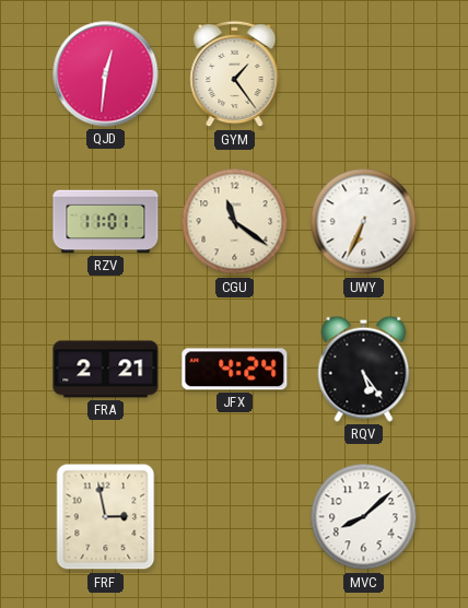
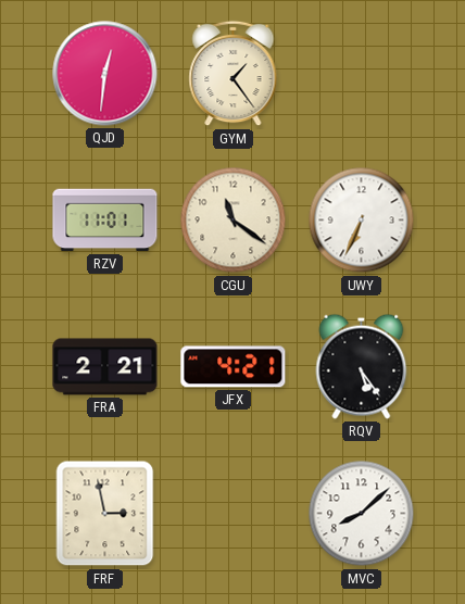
JFX: 4:24 -> 4:21 (234, 367)
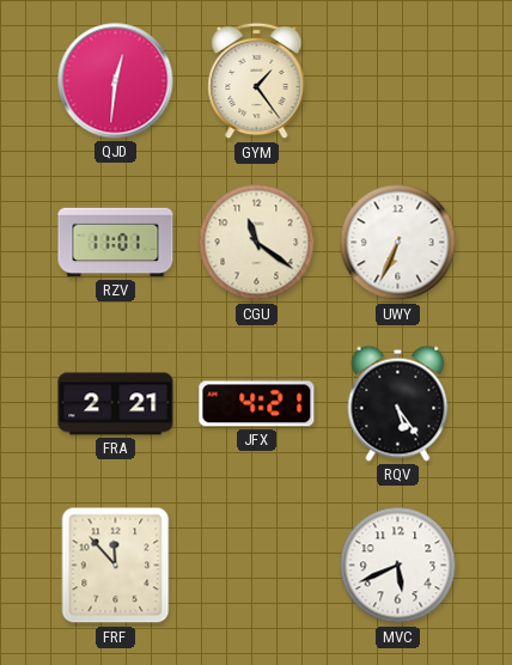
FRF: 2:58 -> 11:53 (116, 566)
MVC: 8:08 -> 5:41 (398, 566)
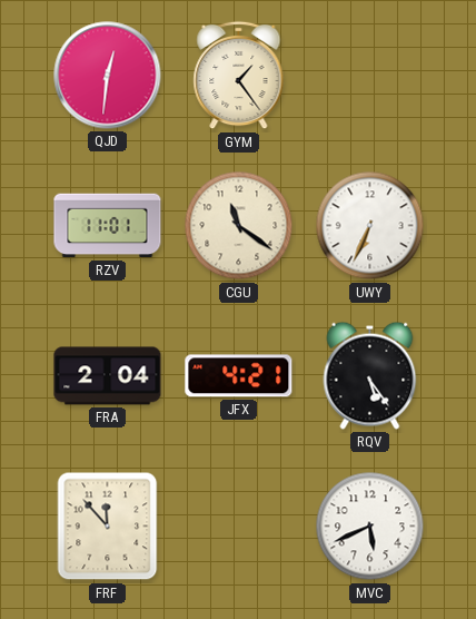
FRA: 2:21 -> 2:04 (108, 376)
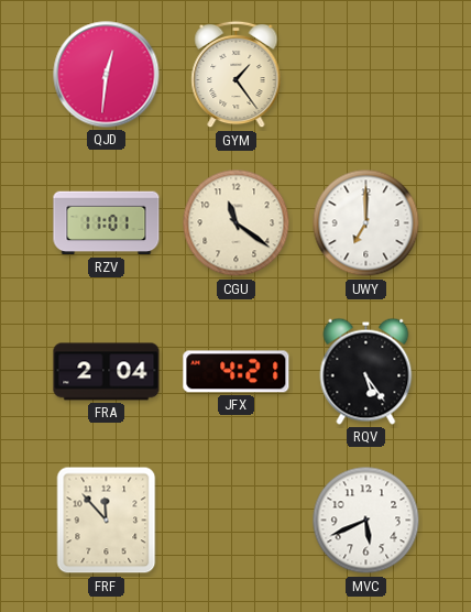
UWY: 6:34 -> 7:00 (366, 223)
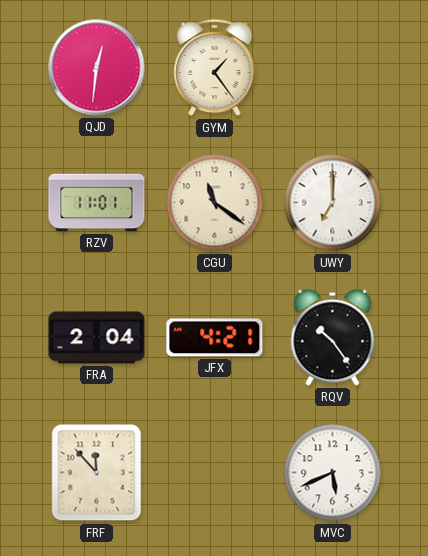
RQV: 5:24 -> 10:24 (333, 337)
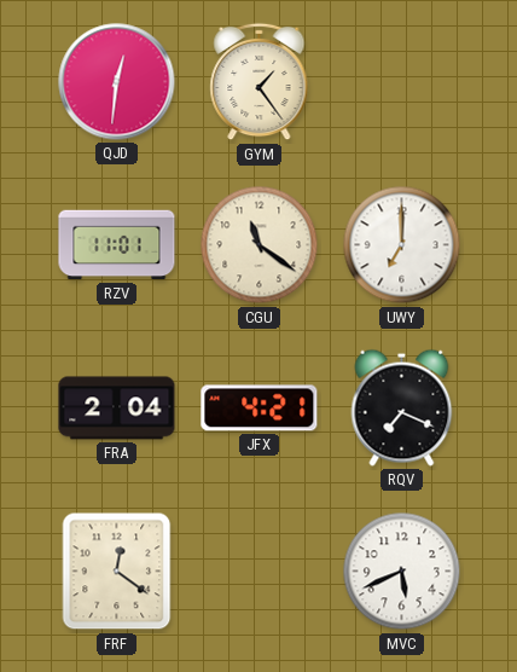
RQV: 10:24 -> 7:19 (402, 407)
FRF: 11:53 -> 12:21 (117, 572)
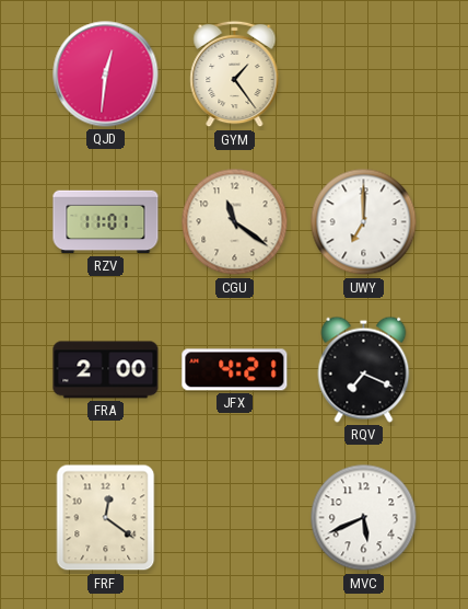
FRA: 2:04 -> 2:00 (106, 370)
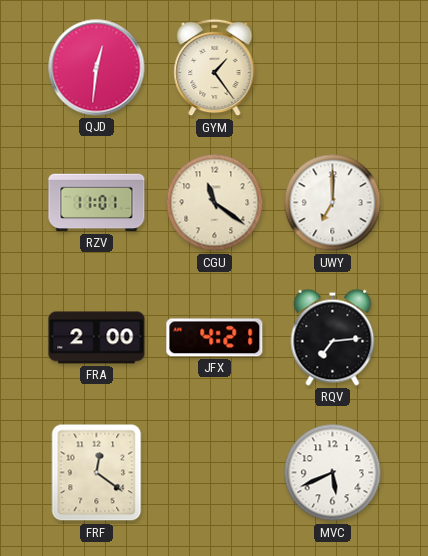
RQV: 7:19 -> 7:14 (333, 337)
